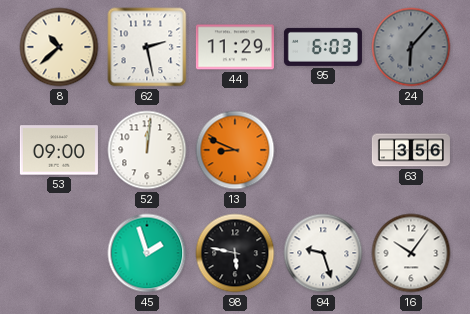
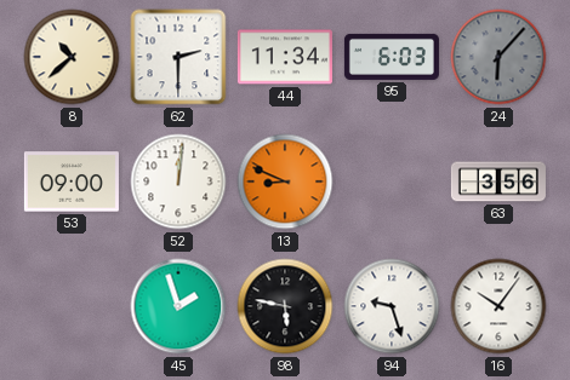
62: 2:28 -> 2:30 (178, 57)
44: 11:29 -> 11:34 (285, 57)
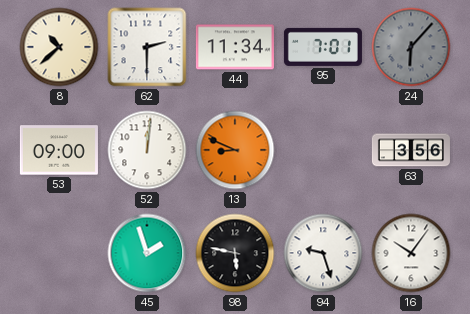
95: 6:03 -> 7:01 (323, 47)
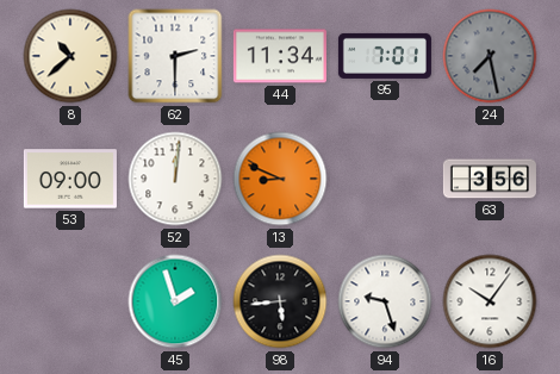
24: 6:07 -> 7:28 (490, 56)
98: 5:47 -> 5:44 (280, 301)
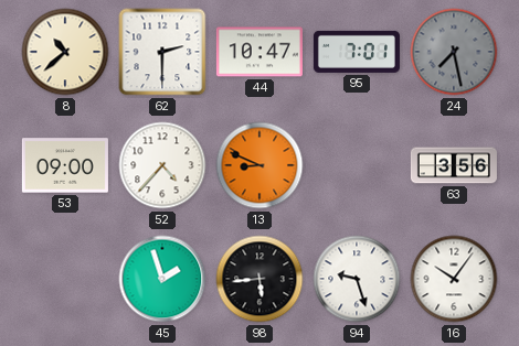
44: 11:34 -> 10:47 (259, 52)
52: 12:01 -> 4:37 (162, 165)
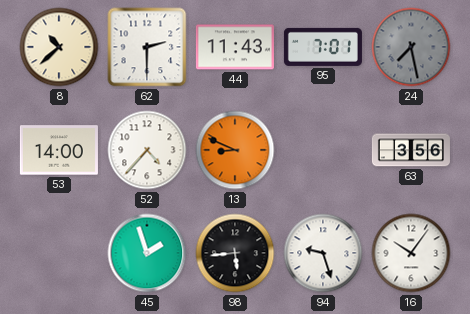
44: 10:47 -> 11:43 (235, 47)
53: 09:00 -> 14:00 (59, 150)
